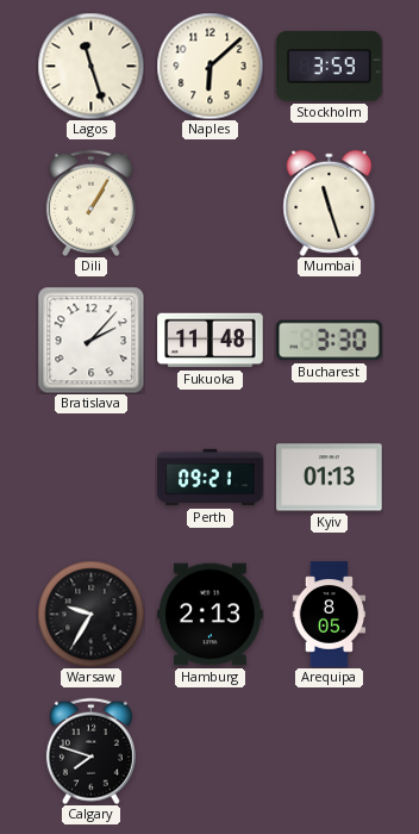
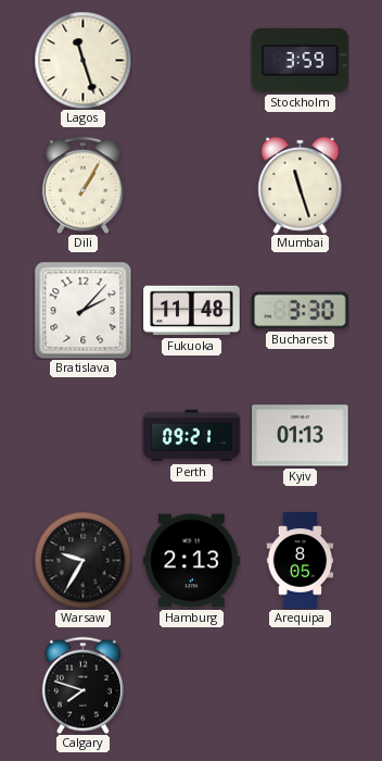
Naples: 6:08 -> none (209, 66)
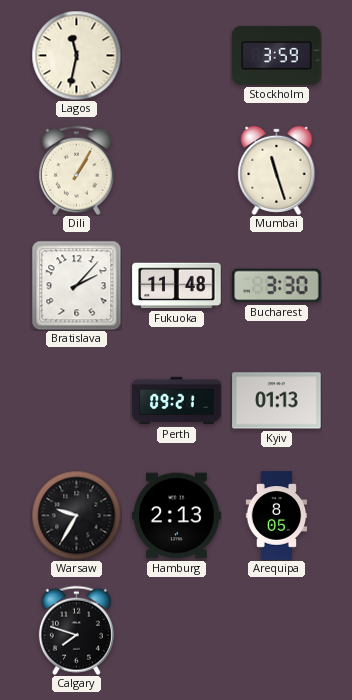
Lagos: 11:27 -> 11:32 (76, 55)
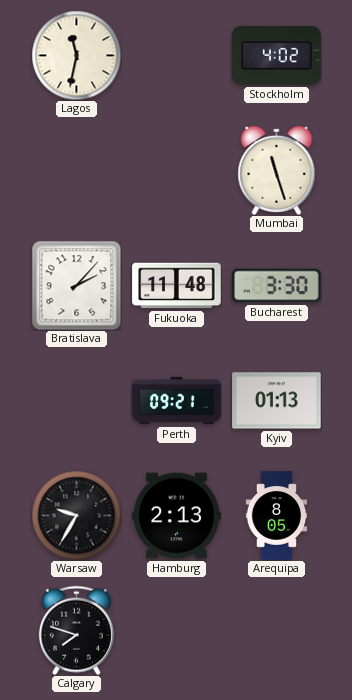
Stockholm: 3:59 -> 4:02 (277, 55)
Dili: 1:05 -> none (76, 170)
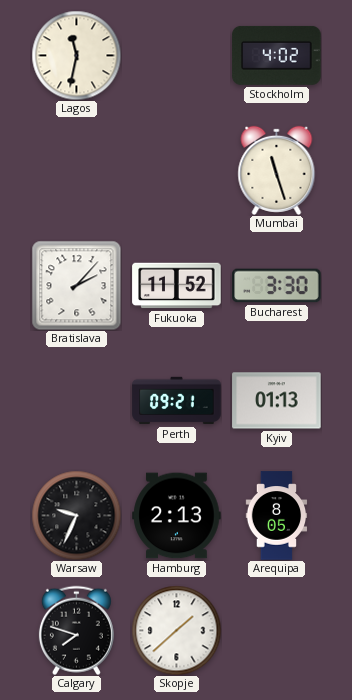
Fukuoka: 11:48 -> 11:52 (177, 286)
Warsaw: 9:35 -> 9:34 (76, 515)
Skopje: none -> 1:38 (176, 630)
